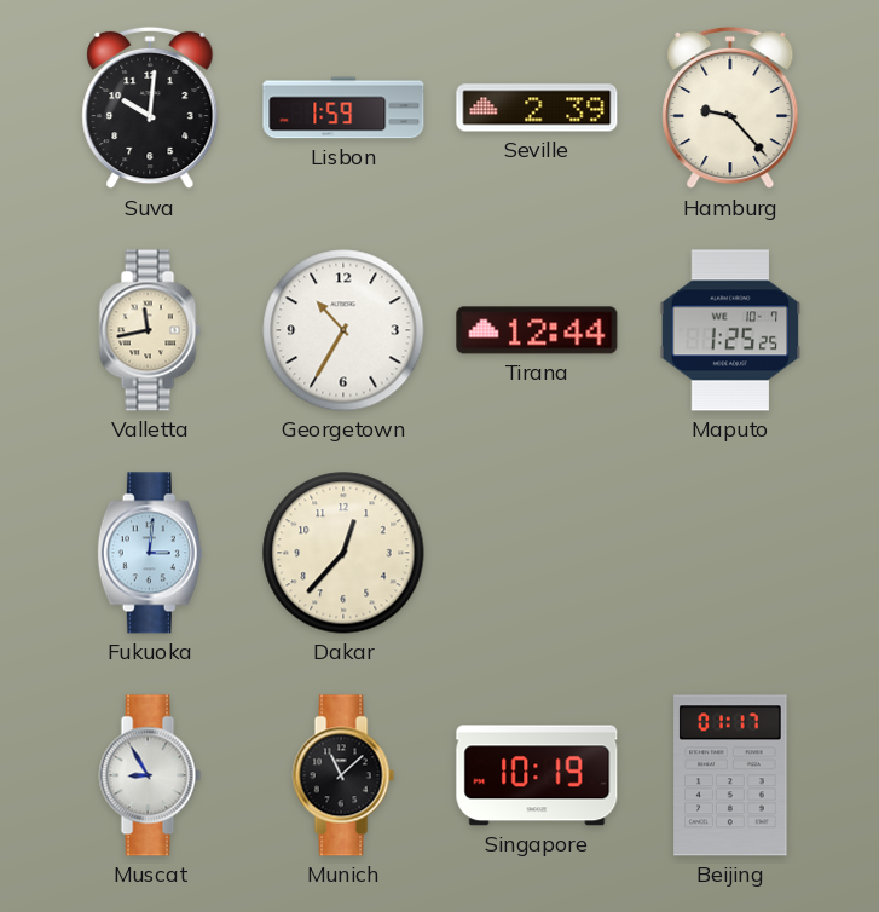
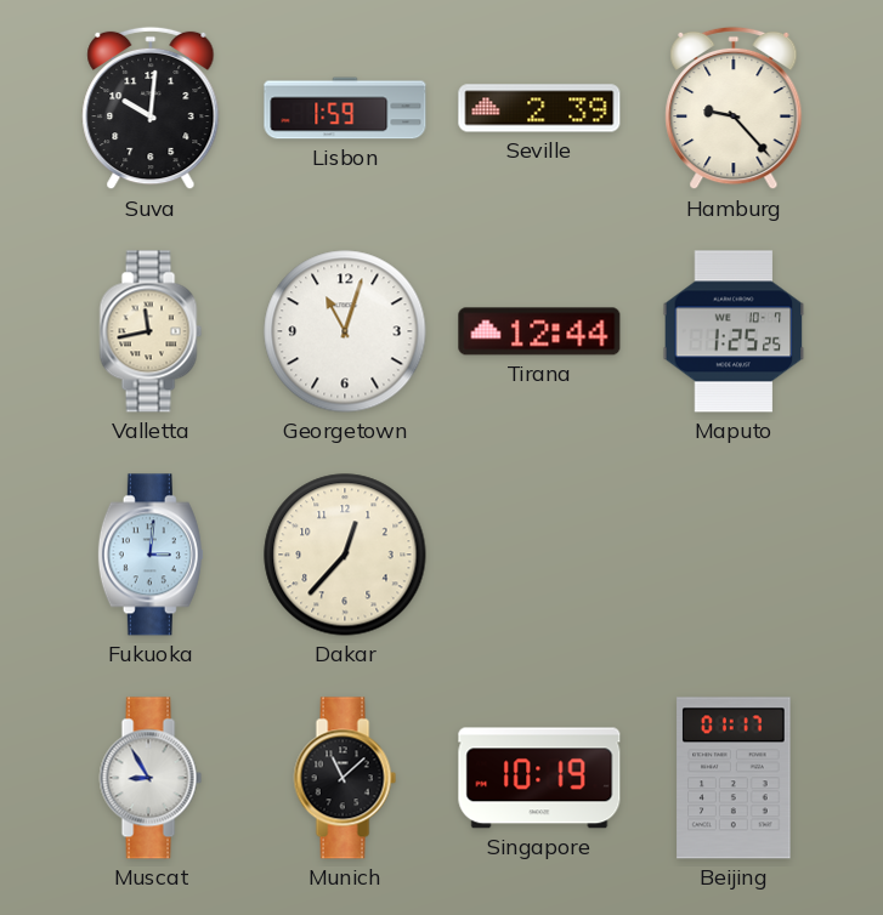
Georgetown: 10:35 -> 11:03 (345, 331)
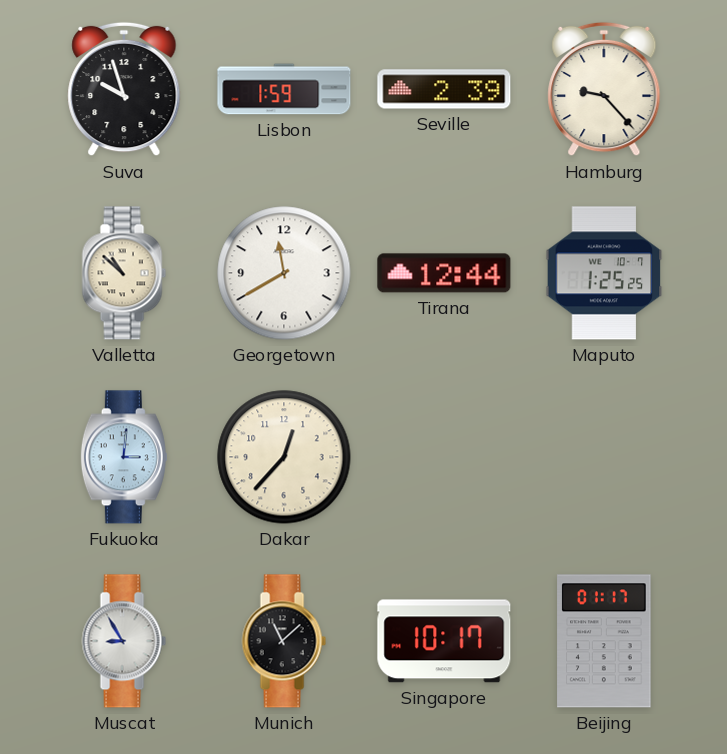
Suva: 10:01 -> 9:57 (124, 89)
Valletta: 11:43 -> 10:52 (124, 273)
Georgetown: 11:03 -> 11:40 (284, 273)
Singapore: 10:19 -> 10:17 (444, 641)
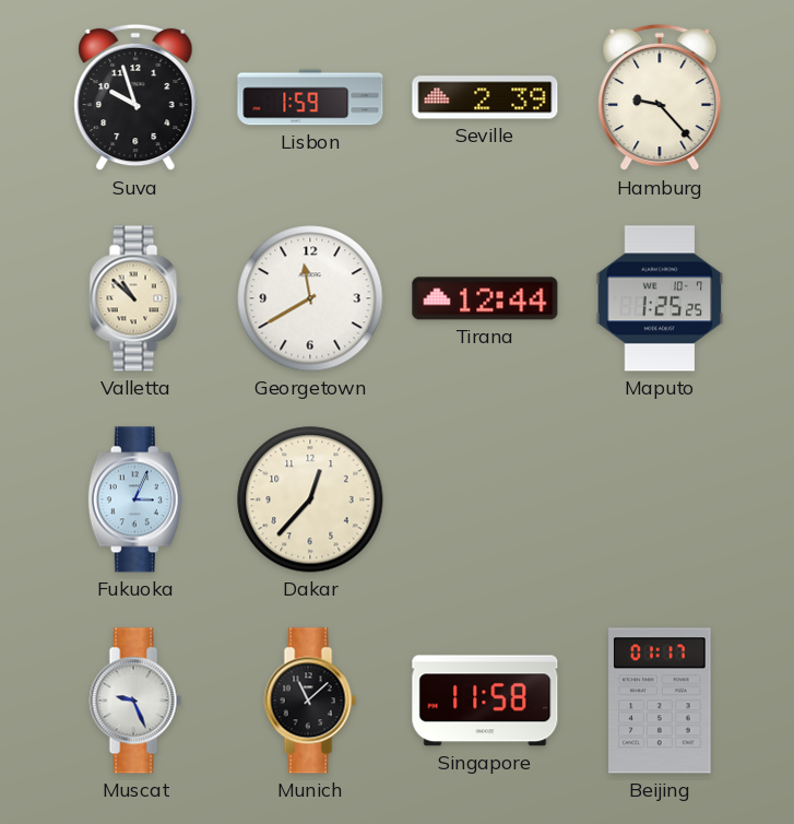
Fukuoka: 3:01 -> 3:04 (135, 499)
Muscat: 8:55 -> 9:26 (135, 701)
Singapore: 10:17 -> 11:58 (485, 701)
